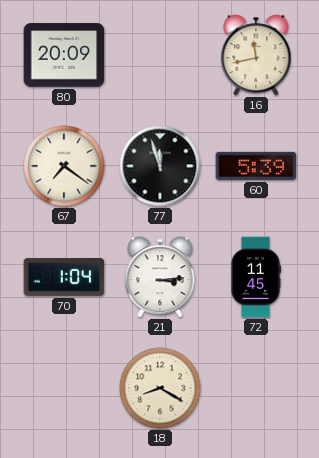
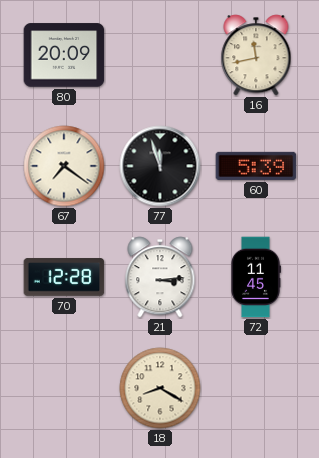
70: 1:04 -> 12:28 (64, 277)
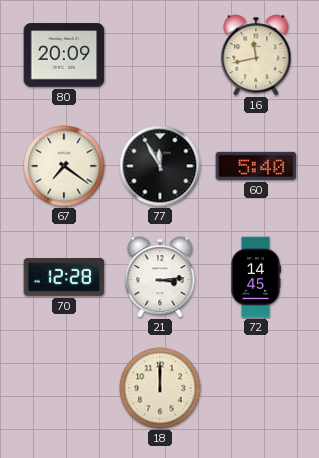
77: 11:57 -> 11:55 (160, 166)
60: 5:39 -> 5:40 (256, 166)
72: 11:45 -> 14:45 (256, 277)
18: 8:20 -> 12:00 (160, 388)
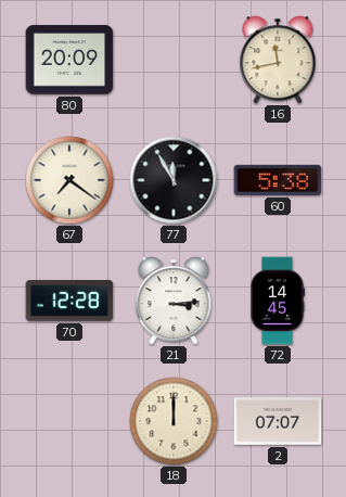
60: 5:40 -> 5:38 (278, 180)
2: none -> 07:07 (278, 421)
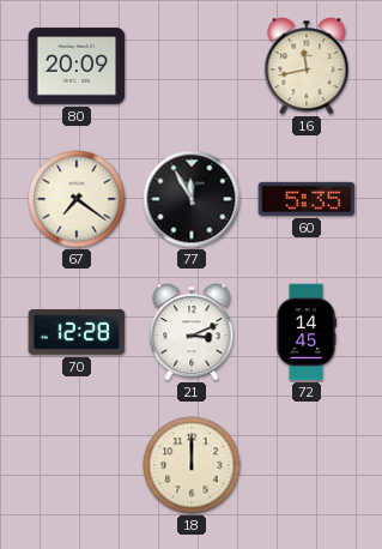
60: 5:38 -> 5:35 (307, 199)
21: 3:14 -> 3:11 (192, 332)
2: 07:07 -> none (278, 421)
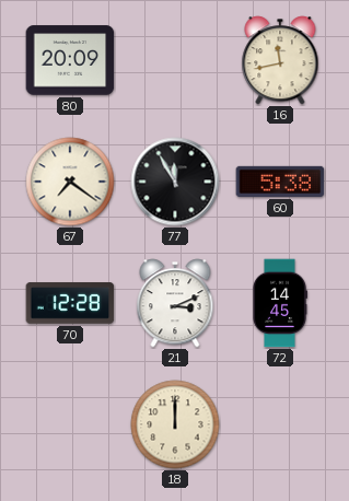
60: 5:35 -> 5:38 (280, 182)
